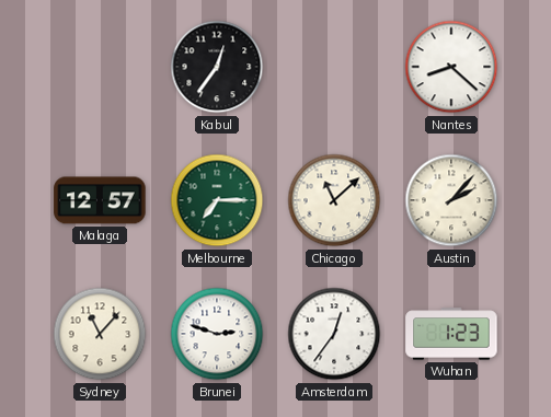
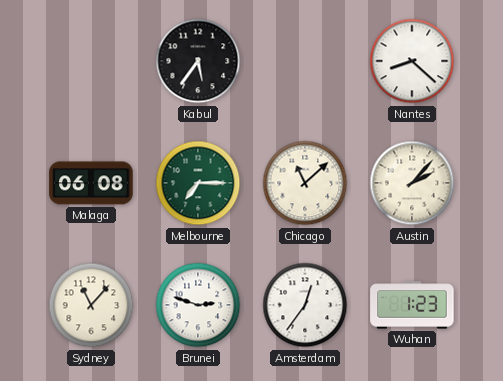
Kabul: 12:36 -> 5:36 (198, 61)
Malaga: 12:57 -> 06:08 (91, 183)
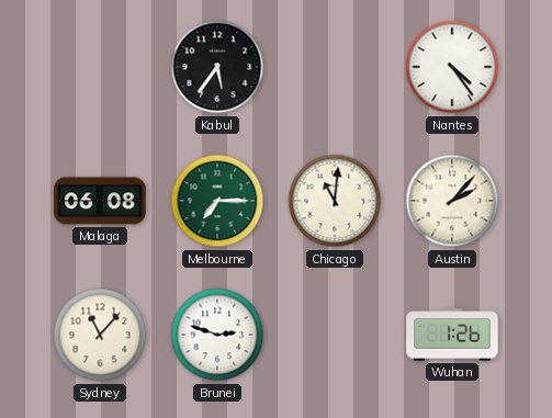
Nantes: 8:22 -> 4:24 (452, 67)
Chicago: 11:08 -> 11:01 (335, 201)
Amsterdam: 12:36 -> none (305, 305)
Wuhan: 1:23 -> 1:26 (452, 335)
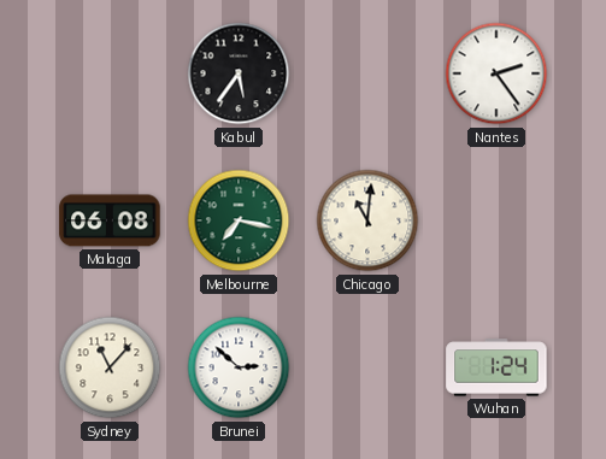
Nantes: 4:24 -> 2:24 (496, 73)
Melbourne: 7:15 -> 7:17 (239, 220)
Austin: 2:07 -> none (452, 201)
Brunei: 2:48 -> 2:52 (239, 367)
Wuhan: 1:26 -> 1:24 (496, 367)
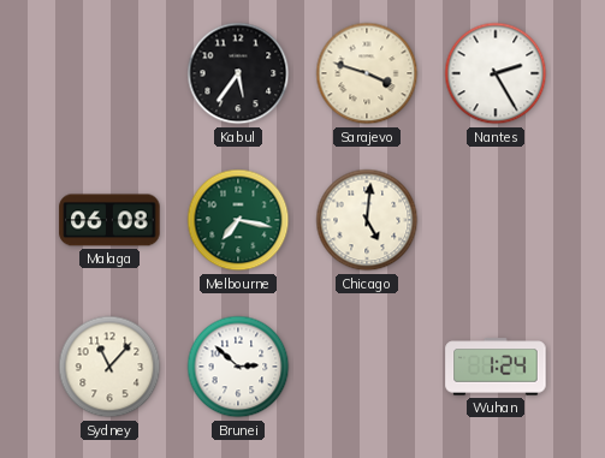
Sarajevo: none -> 3:48 (367, 73)
Nantes: 2:24 -> 2:25 (496, 73)
Chicago: 11:01 -> 5:01 (367, 220)
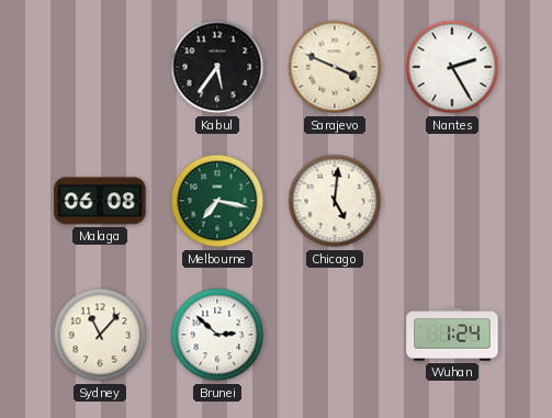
Sarajevo: 3:48 -> 3:49 (335, 67)
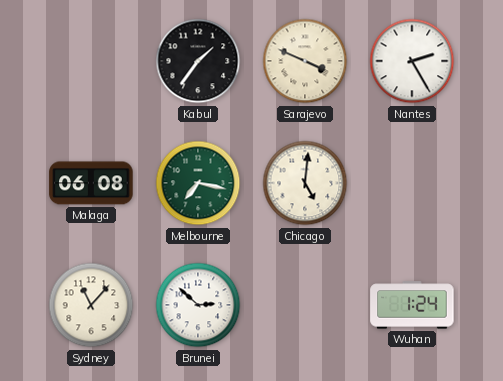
Kabul: 5:36 -> 1:36 (198, 61)
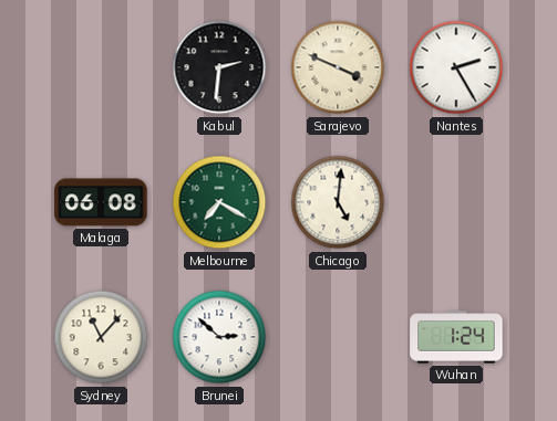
Kabul: 1:36 -> 2:31 (219, 67)
Melbourne: 7:17 -> 7:20 (219, 202)
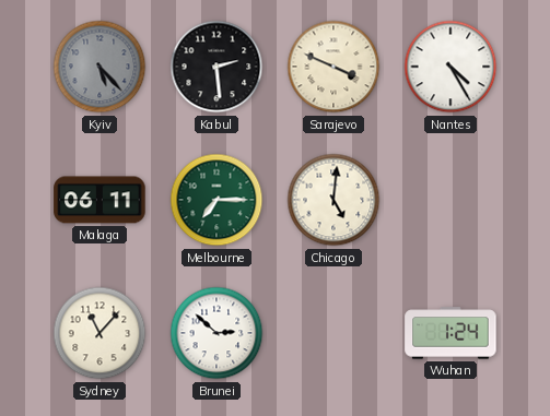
Kyiv: none -> 5:23 (100, 67)
Kabul: 2:31 -> 2:29 (217, 67)
Nantes: 2:25 -> 4:25 (450, 67)
Malaga: 06:08 -> 06:11 (100, 200)
Melbourne: 7:20 -> 7:15 (217, 200)
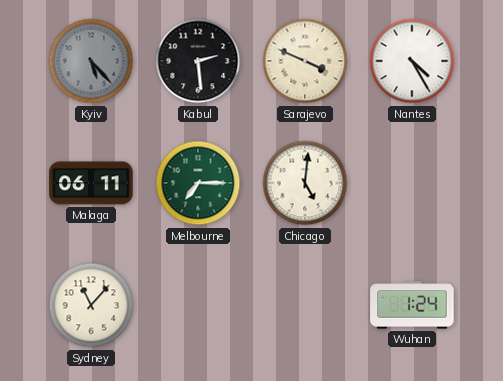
Brunei: 2:52 -> none (217, 333)
